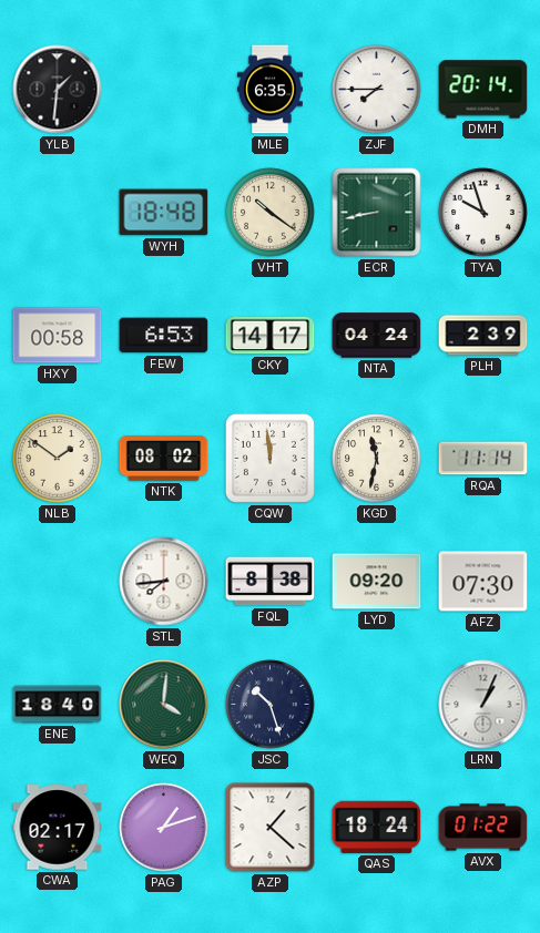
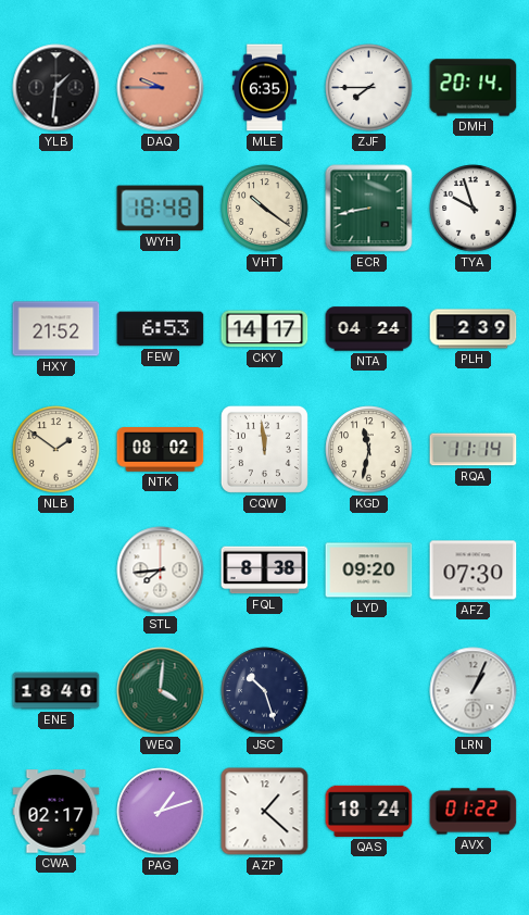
DAQ: none -> 9:45 (161, 88)
HXY: 00:58 -> 21:52 (56, 329)
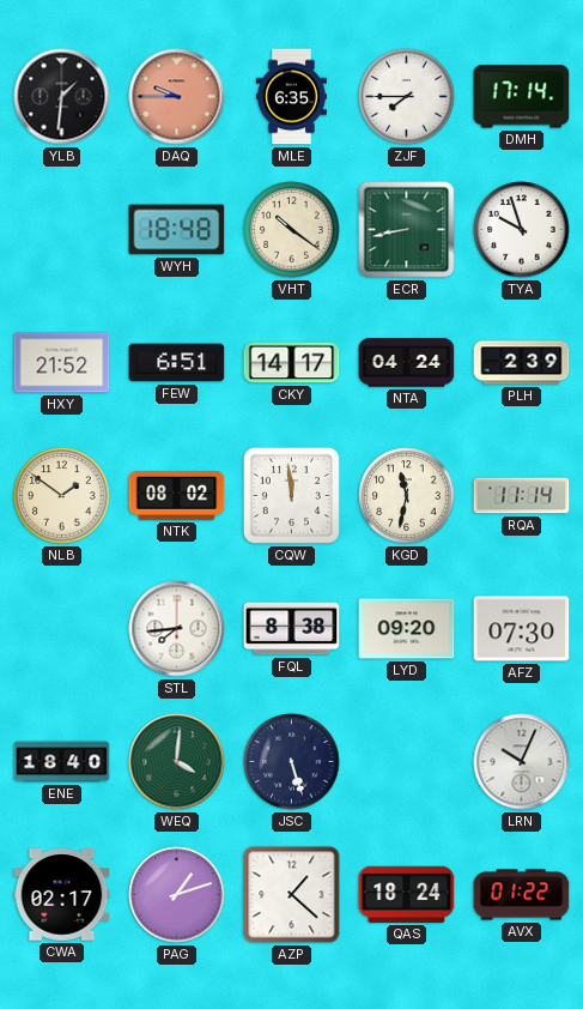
DMH: 20:14 -> 17:14 (522, 97)
FEW: 6:53 -> 6:51 (177, 363)
JSC: 10:27 -> 5:27 (292, 762)
LRN: 1:04 -> 10:04 (522, 762)
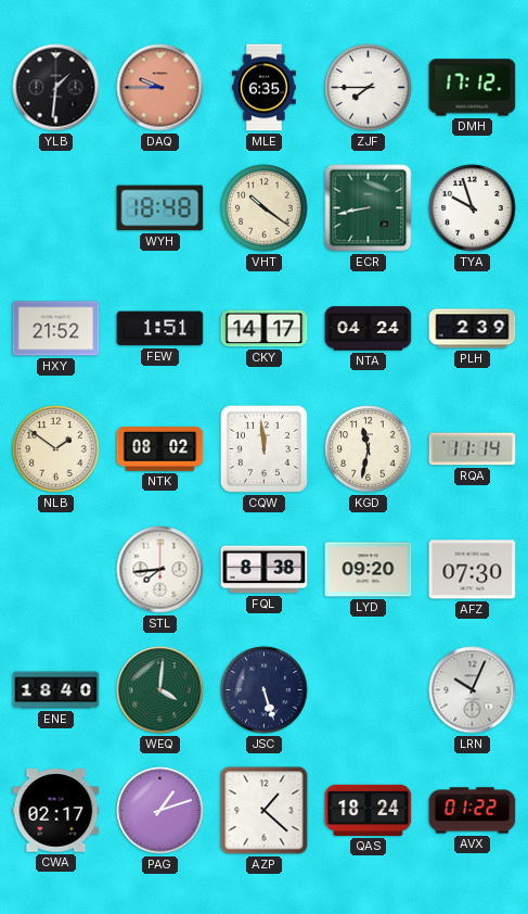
DMH: 17:14 -> 17:12 (473, 88)
FEW: 6:51 -> 1:51 (160, 329)
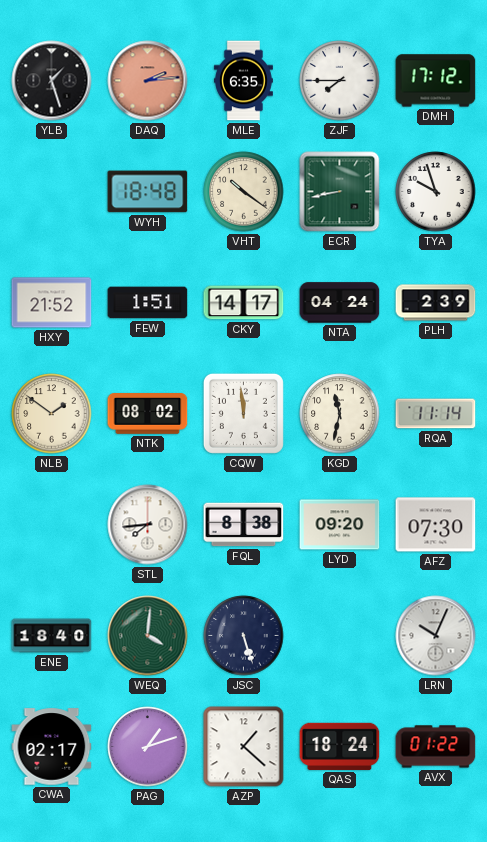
YLB: 1:31 -> 1:27 (52, 81)
DAQ: 9:45 -> 2:14 (148, 81)
